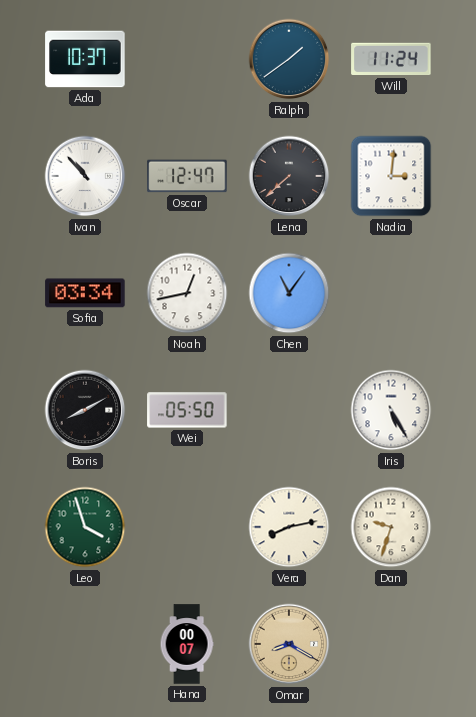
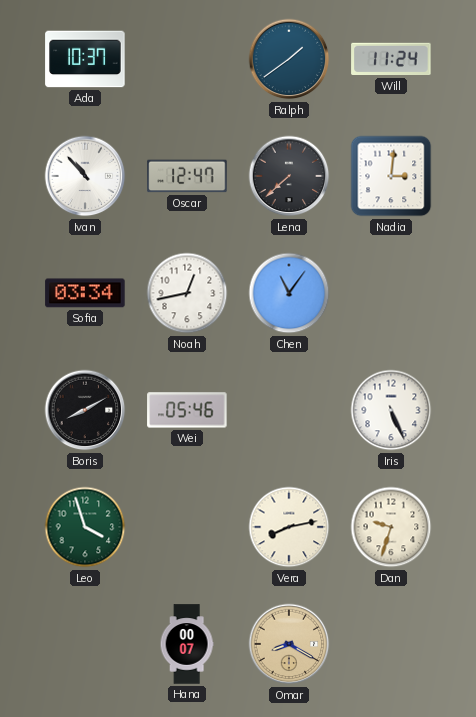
Wei: 05:50 -> 05:46 (187, 410)
Iris: 5:25 -> 5:26 (391, 410)
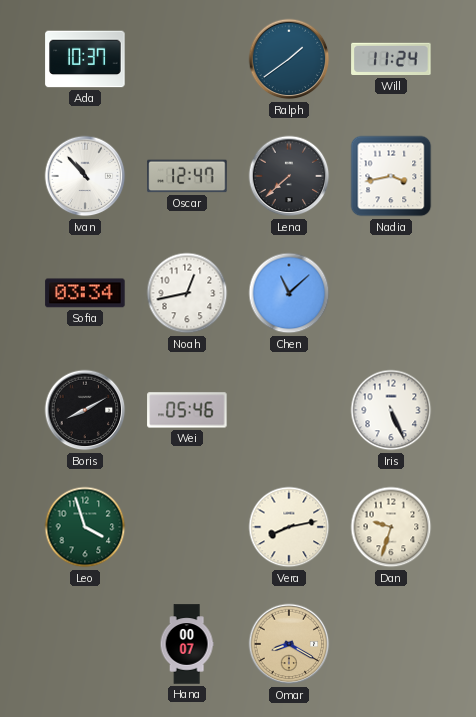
Nadia: 3:01 -> 3:43 (391, 176)
Chen: 11:06 -> 11:08 (289, 293)
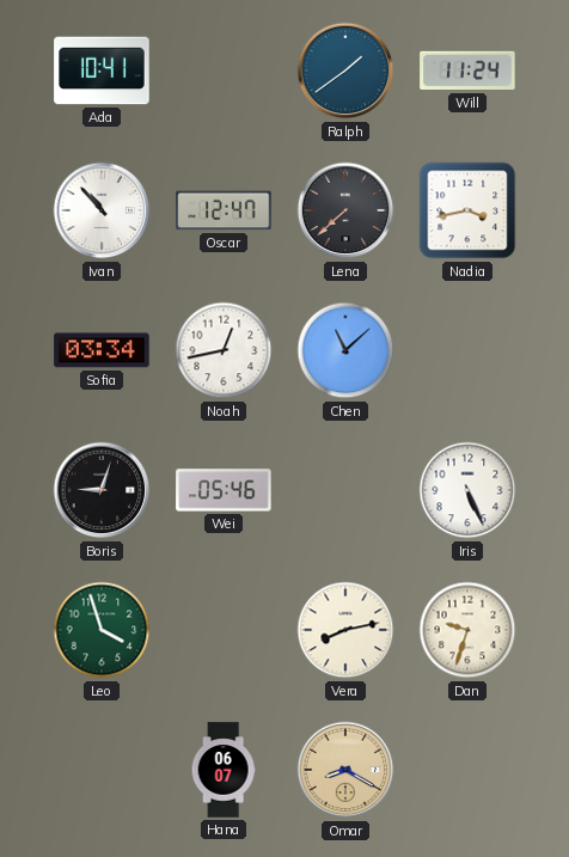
Ada: 10:37 -> 10:41 (102, 71)
Boris: 8:10 -> 9:03 (102, 490)
Hana: 00:07 -> 06:07 (224, 770)
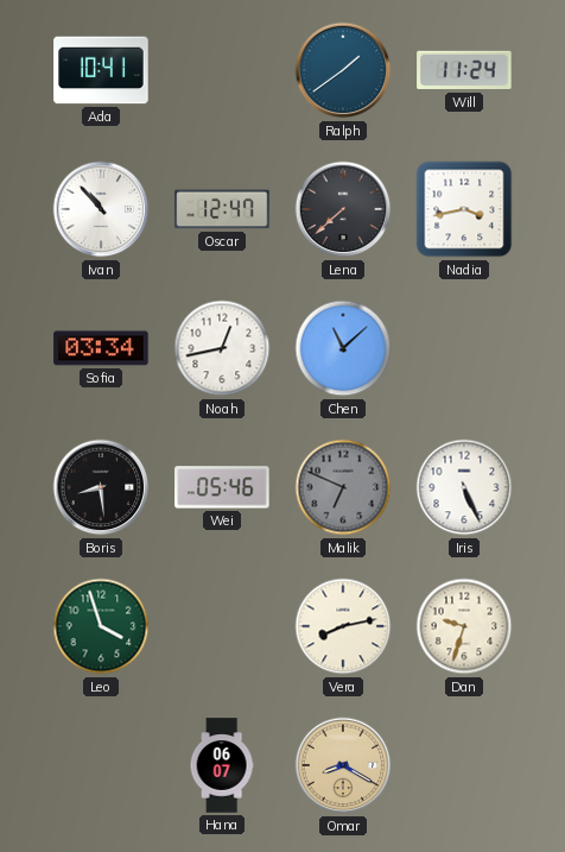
Boris: 9:03 -> 8:29 (101, 487)
Malik: none -> 6:49 (343, 487)
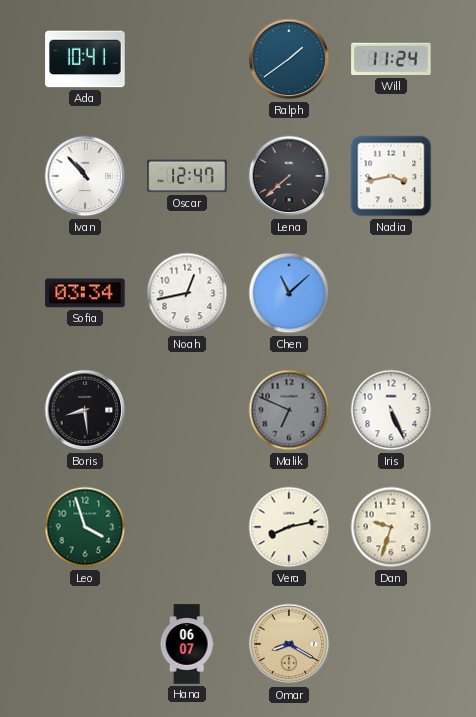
Wei: 05:46 -> none (222, 487)
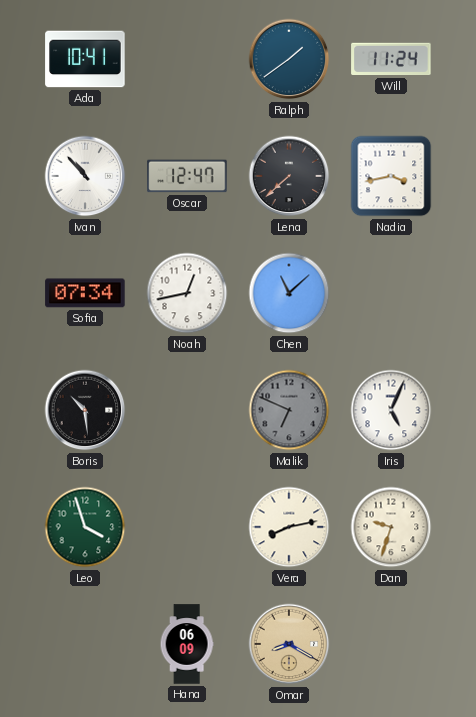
Sofia: 03:34 -> 07:34 (85, 293)
Boris: 8:29 -> 10:29 (85, 410)
Iris: 5:26 -> 5:04 (391, 410)
Hana: 06:07 -> 06:09 (187, 644)
